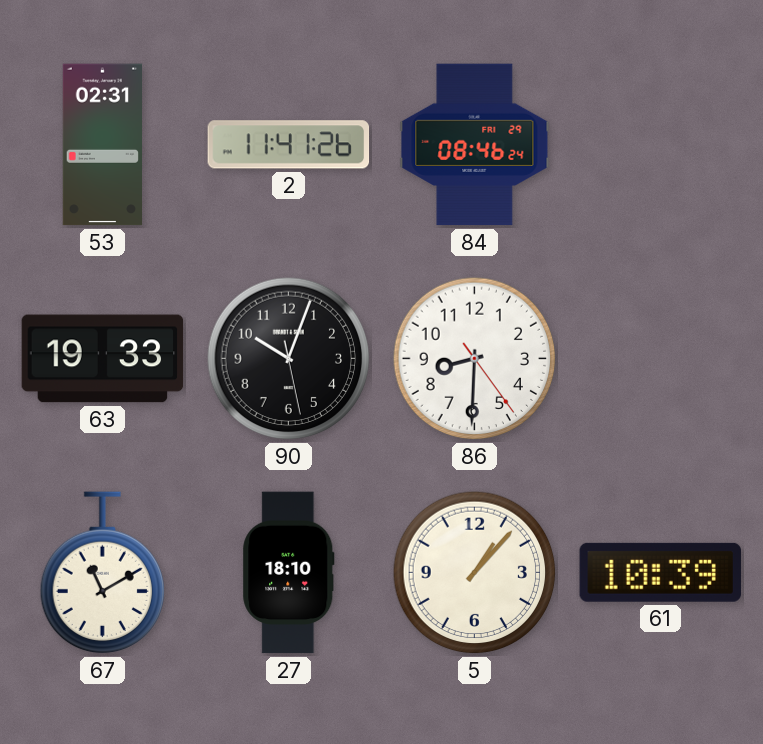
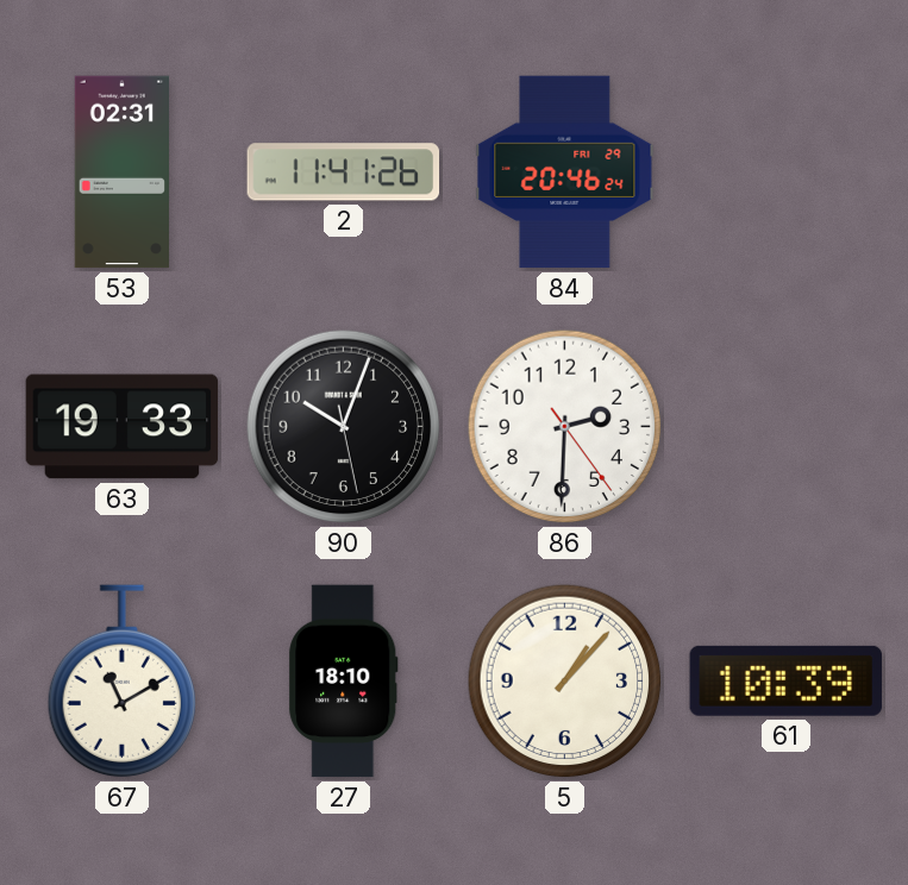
84: 08:46 -> 20:46 (565, 172)
86: 8:30 -> 2:30 (565, 427)
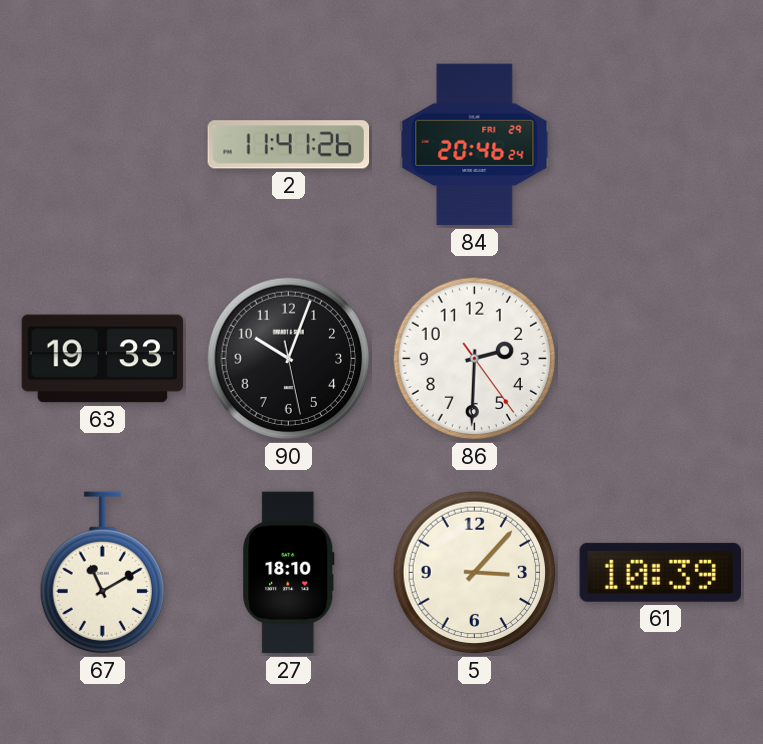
53: 02:31 -> none (121, 172)
5: 1:07 -> 3:07 (475, 573)
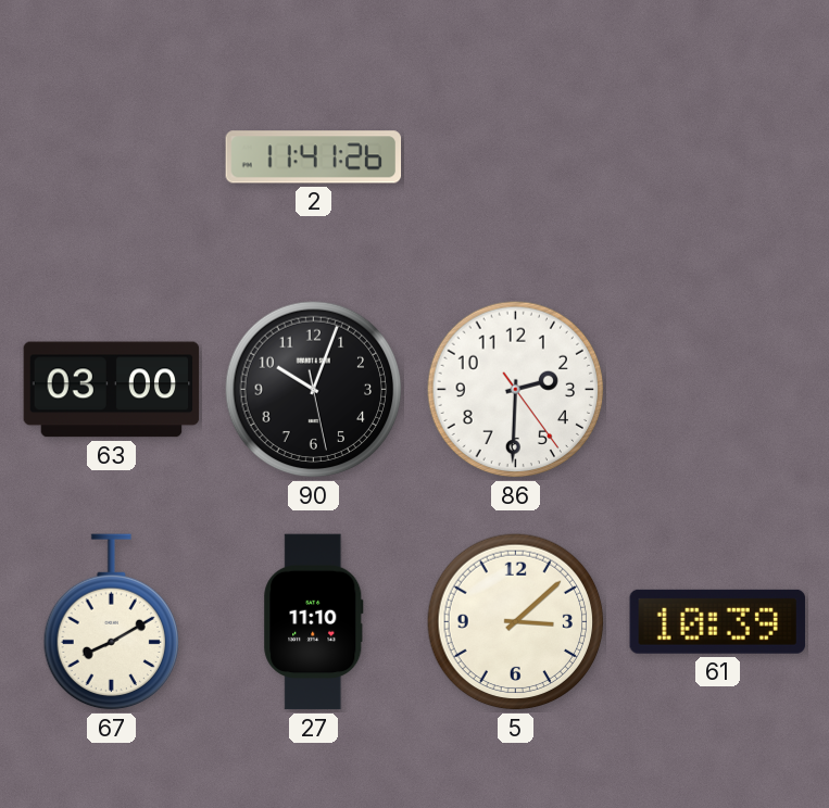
84: 20:46 -> none (475, 145)
63: 19:33 -> 03:00 (112, 390)
67: 11:10 -> 8:10 (111, 622)
27: 18:10 -> 11:10 (314, 622)
5: 3:07 -> 3:08 (516, 622)
